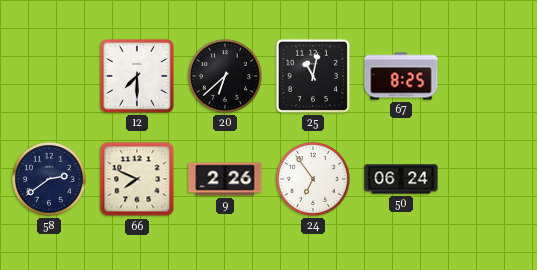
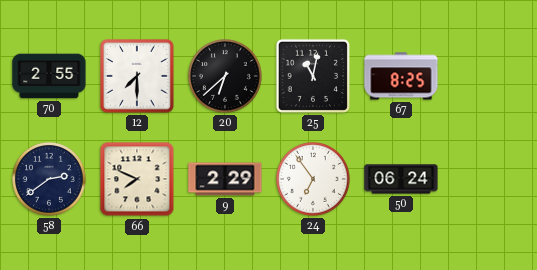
70: none -> 2:55 (49, 76)
9: 2:26 -> 2:29 (225, 179)
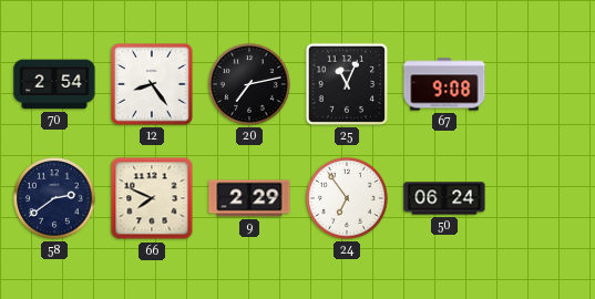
70: 2:55 -> 2:54 (54, 84)
12: 7:30 -> 8:24 (152, 84)
20: 6:38 -> 7:13 (250, 85)
25: 11:02 -> 11:04 (347, 84)
67: 8:25 -> 9:08 (444, 84)
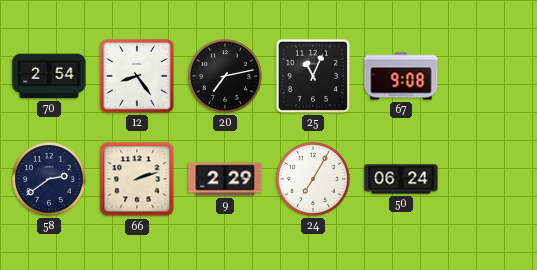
66: 7:49 -> 2:12 (137, 179)
24: 6:54 -> 7:05 (314, 180)
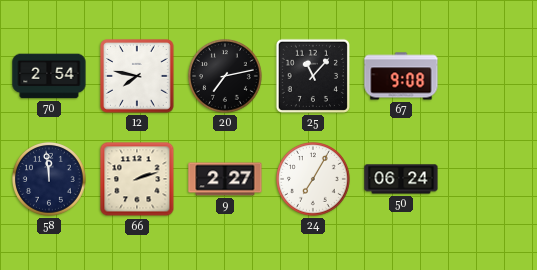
12: 8:24 -> 7:47 (137, 76)
25: 11:04 -> 11:07 (313, 76)
58: 2:39 -> 11:59 (50, 180)
9: 2:29 -> 2:27 (225, 179)
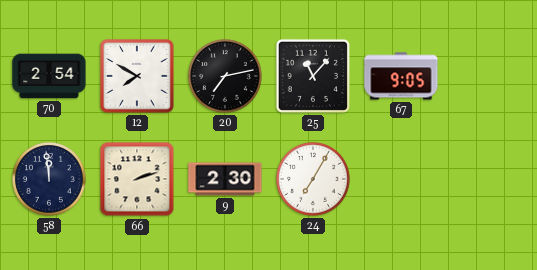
12: 7:47 -> 7:50 (137, 76)
67: 9:08 -> 9:05 (401, 76)
9: 2:27 -> 2:30 (225, 179)
50: 06:24 -> none (401, 179)
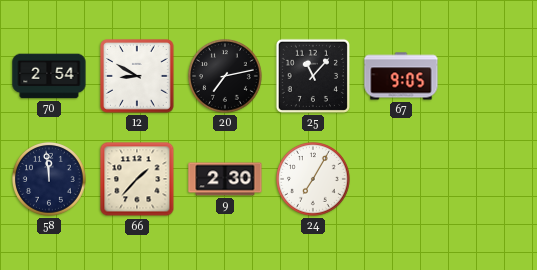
12: 7:50 -> 8:50 (137, 76)
66: 2:12 -> 1:37 (137, 179)
